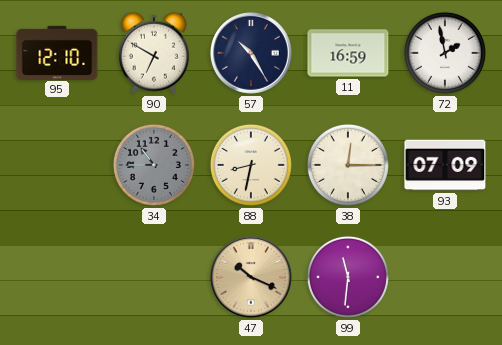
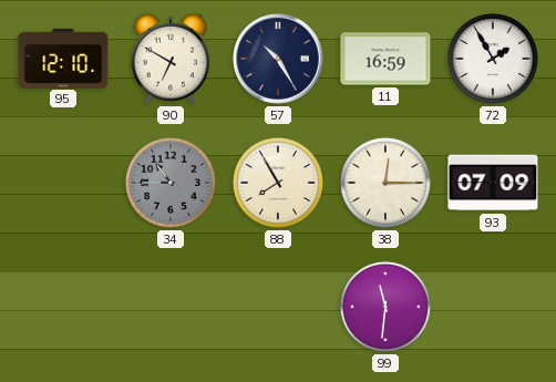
72: 1:58 -> 1:55 (493, 59)
88: 8:32 -> 7:55 (278, 183)
47: 10:19 -> none (252, 278)
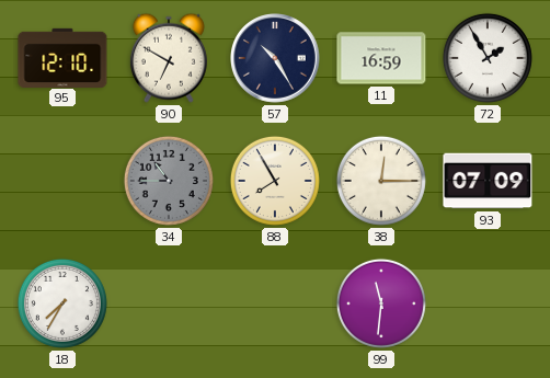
18: none -> 7:35 (62, 303)
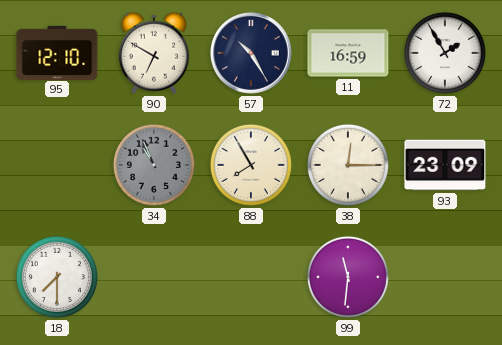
34: 10:45 -> 10:56 (154, 165)
93: 07:09 -> 23:09 (445, 165)
18: 7:35 -> 7:30 (57, 277)
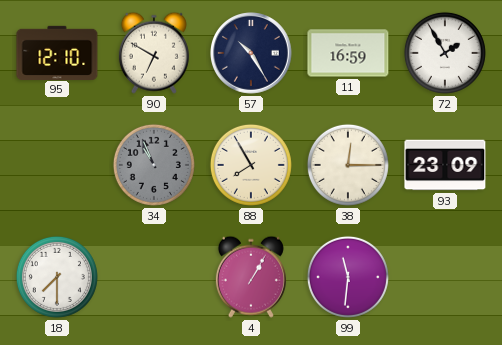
4: none -> 1:05 (251, 277)
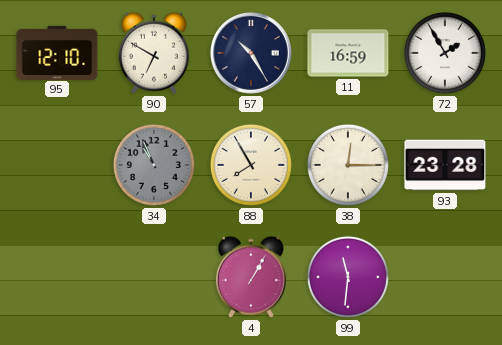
93: 23:09 -> 23:28 (445, 165)
18: 7:30 -> none (57, 277)
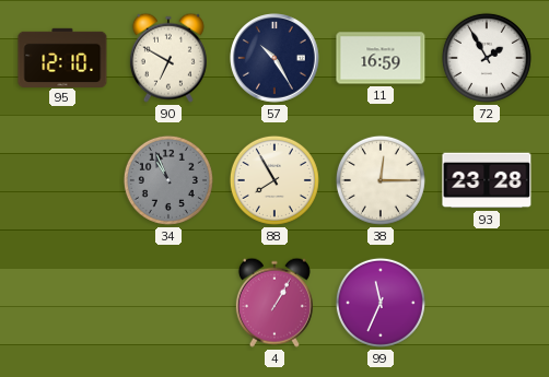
99: 11:31 -> 11:34 (381, 303)
